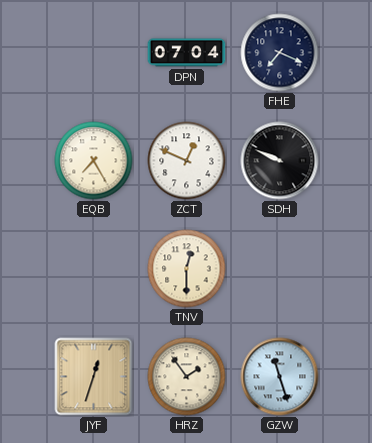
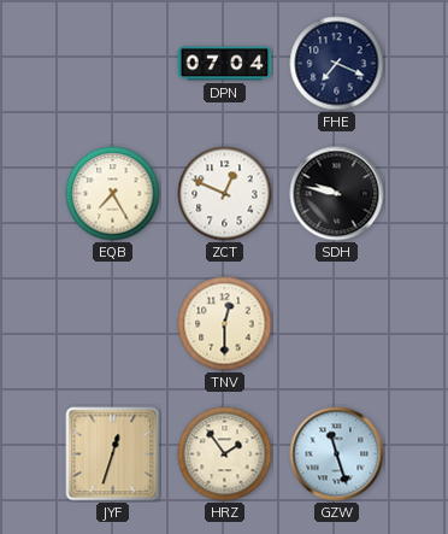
SDH: 9:49 -> 9:47 (337, 194)
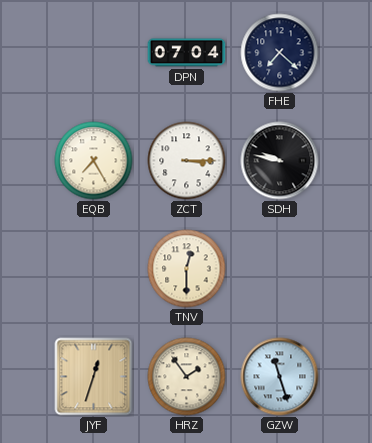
FHE: 7:19 -> 7:22 (280, 53)
ZCT: 12:49 -> 3:15 (187, 161)
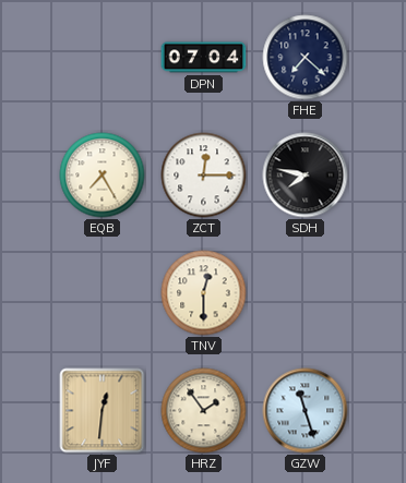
ZCT: 3:15 -> 12:15 (204, 176)
SDH: 9:47 -> 7:47 (306, 176)
JYF: 12:33 -> 12:31 (103, 411)
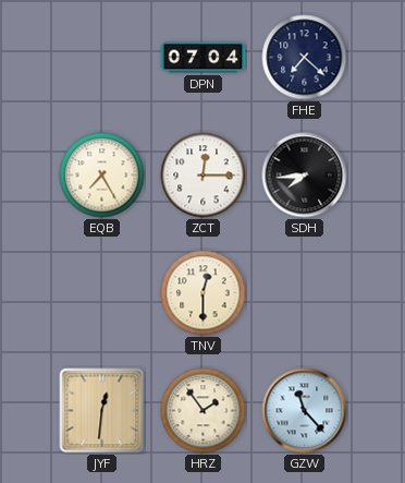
SDH: 7:47 -> 7:44 (305, 176)
GZW: 11:27 -> 11:23 (305, 411)
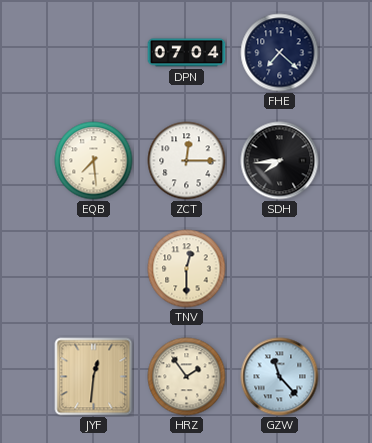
EQB: 7:25 -> 7:29 (94, 161)
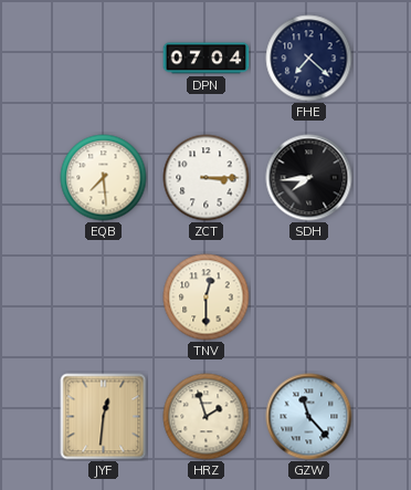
ZCT: 12:15 -> 3:15 (207, 178)
HRZ: 1:54 -> 1:57 (207, 417)
